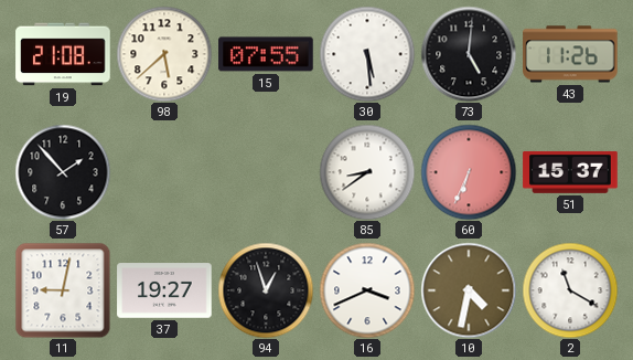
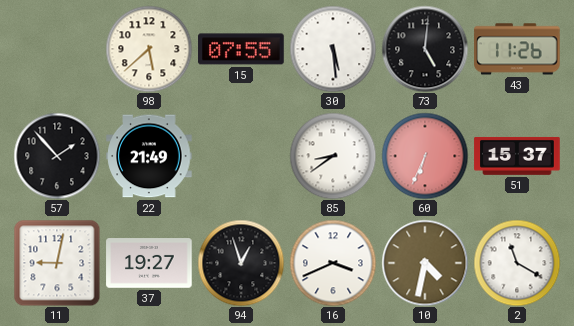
19: 21:08 -> none (63, 54)
22: none -> 21:49 (149, 156)
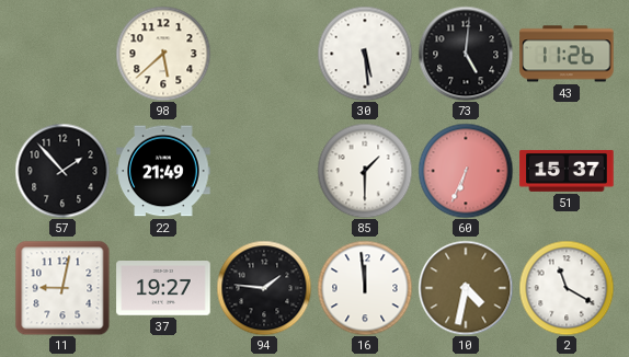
15: 07:55 -> none (241, 49)
85: 8:39 -> 1:30 (365, 171)
94: 12:57 -> 1:46 (264, 288)
16: 3:41 -> 11:59 (365, 288)
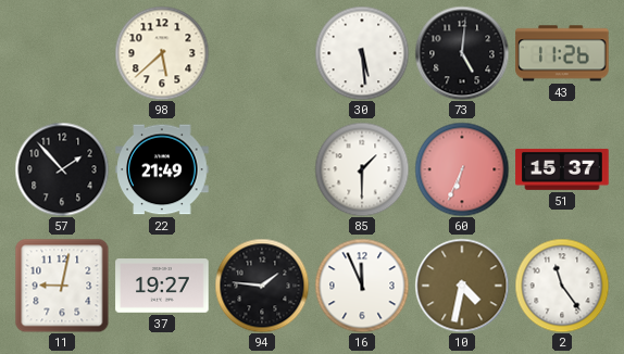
16: 11:59 -> 11:56 (362, 286)
2: 11:20 -> 11:24 (562, 286)
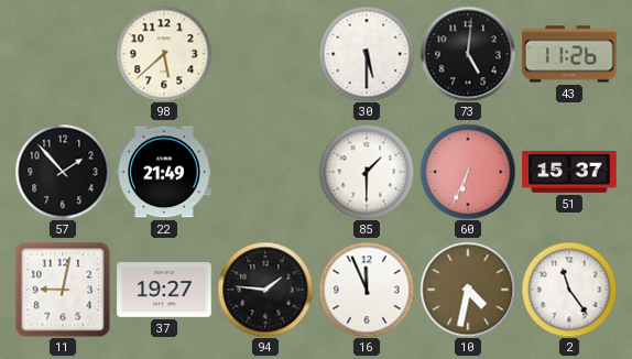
30: 5:29 -> 5:30 (367, 54)
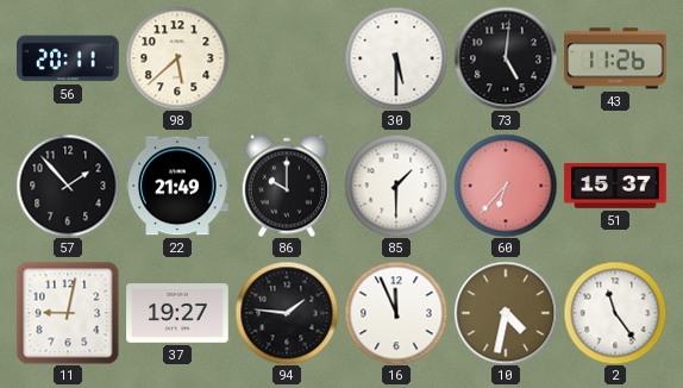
56: none -> 20:11 (68, 58)
86: none -> 10:00 (287, 186)
60: 6:34 -> 6:37 (506, 186)
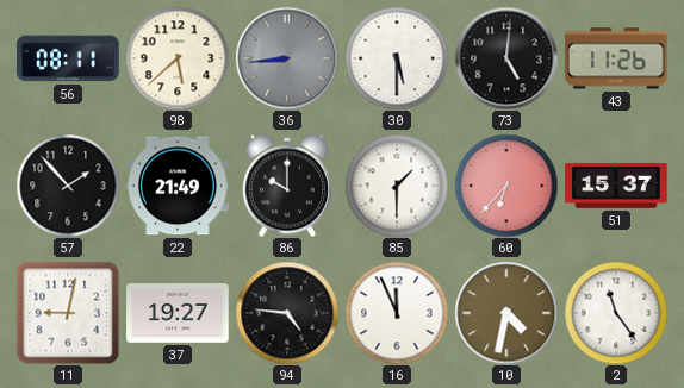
56: 20:11 -> 08:11 (68, 58)
36: none -> 8:44 (287, 58)
94: 1:46 -> 4:46 (287, 313)
